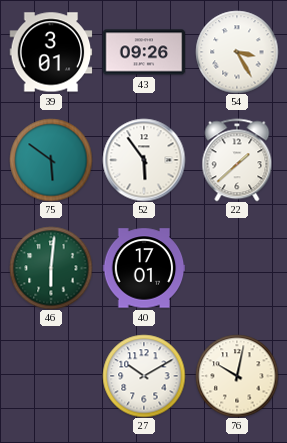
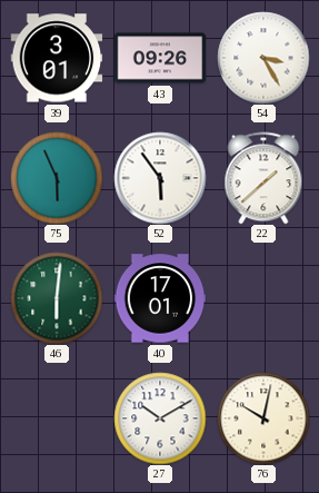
75: 5:51 -> 5:56 (57, 178)
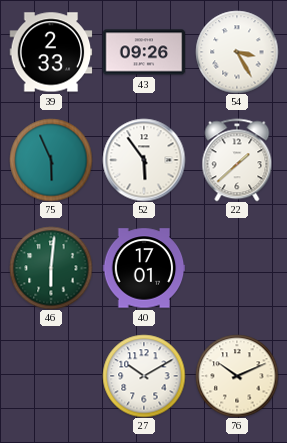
39: 3:01 -> 2:33 (51, 52)
76: 10:02 -> 10:11 (237, 376)
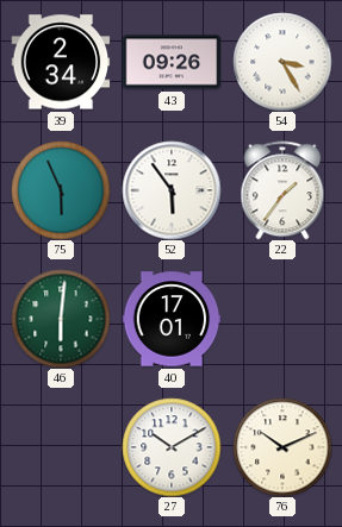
39: 2:33 -> 2:34 (61, 62)
22: 1:38 -> 1:36 (282, 190)
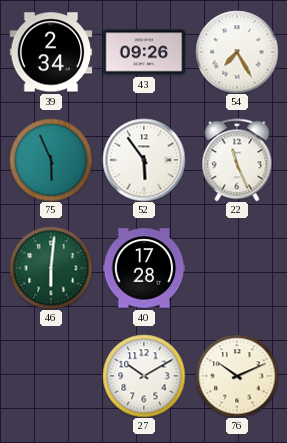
54: 3:25 -> 7:25 (237, 52)
22: 1:36 -> 11:26 (237, 160)
40: 17:01 -> 17:28 (144, 268)
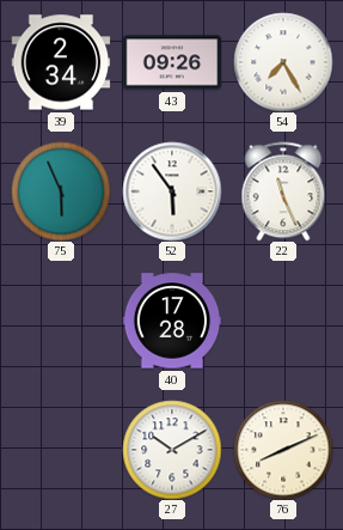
46: 6:01 -> none (51, 268)
76: 10:11 -> 8:11 (283, 450)
